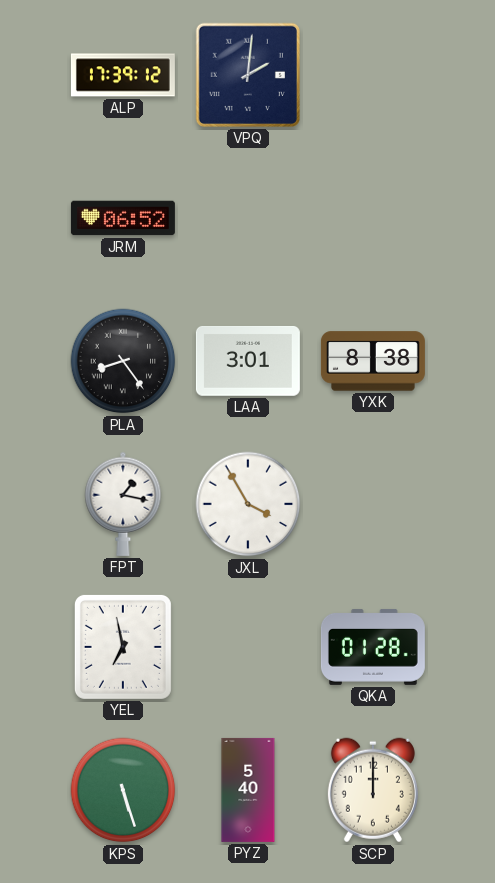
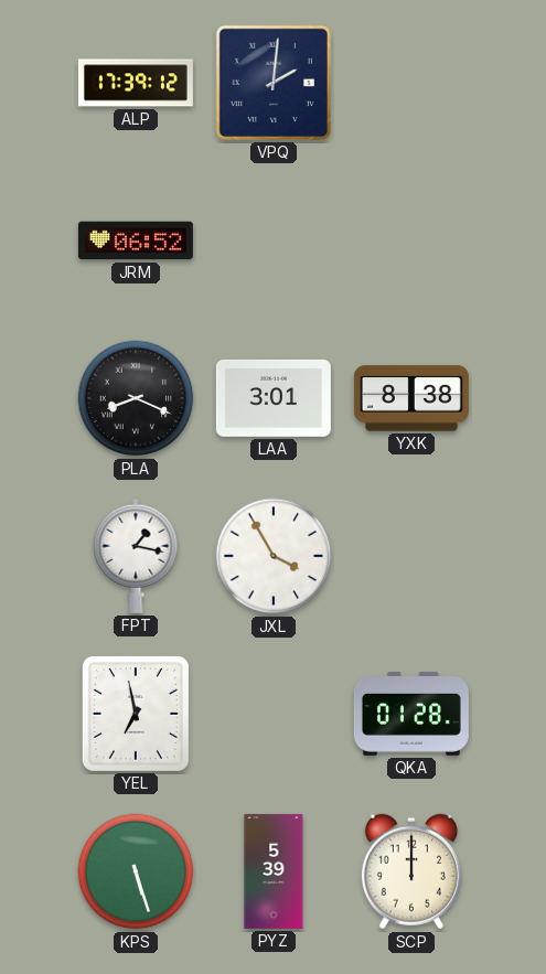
PLA: 8:24 -> 8:19 (136, 398)
PYZ: 5:40 -> 5:39 (274, 871)
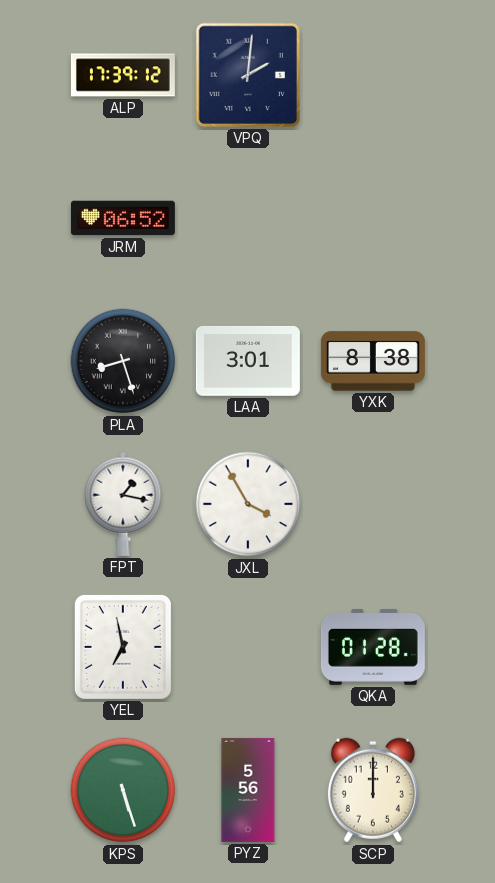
PLA: 8:19 -> 8:27 (123, 361)
PYZ: 5:39 -> 5:56 (248, 790)
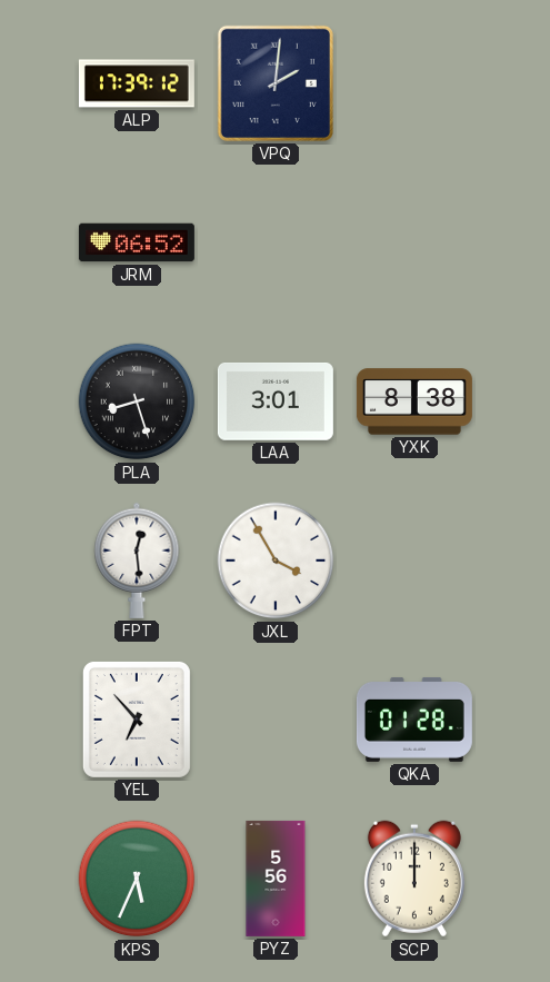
FPT: 1:17 -> 12:29 (137, 561)
YEL: 6:58 -> 6:53 (137, 720)
KPS: 5:27 -> 5:34 (137, 879)
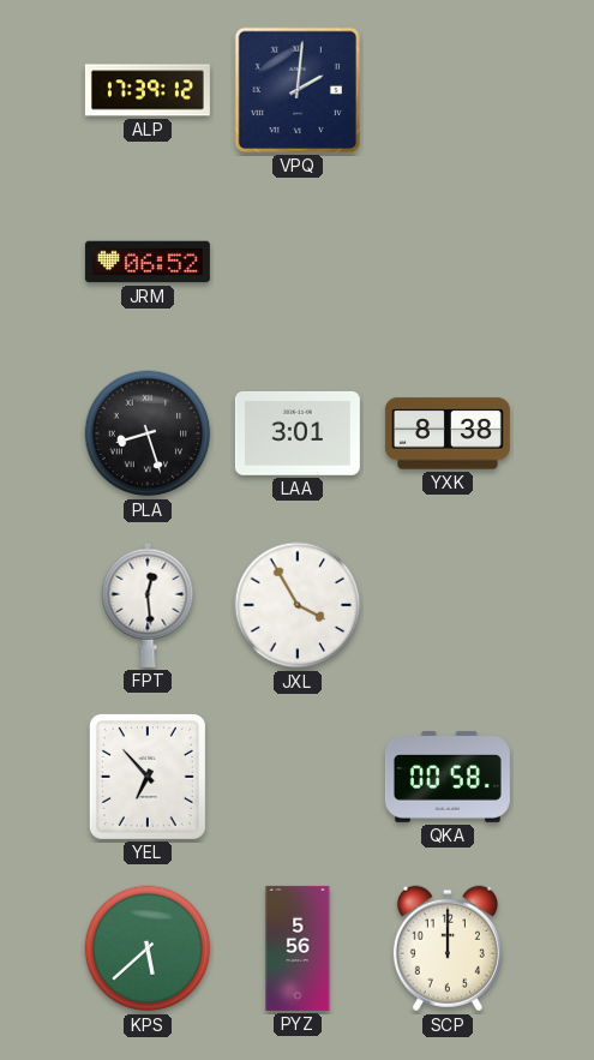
QKA: 01:28 -> 00:58 (448, 777)
KPS: 5:34 -> 5:38 (148, 948)
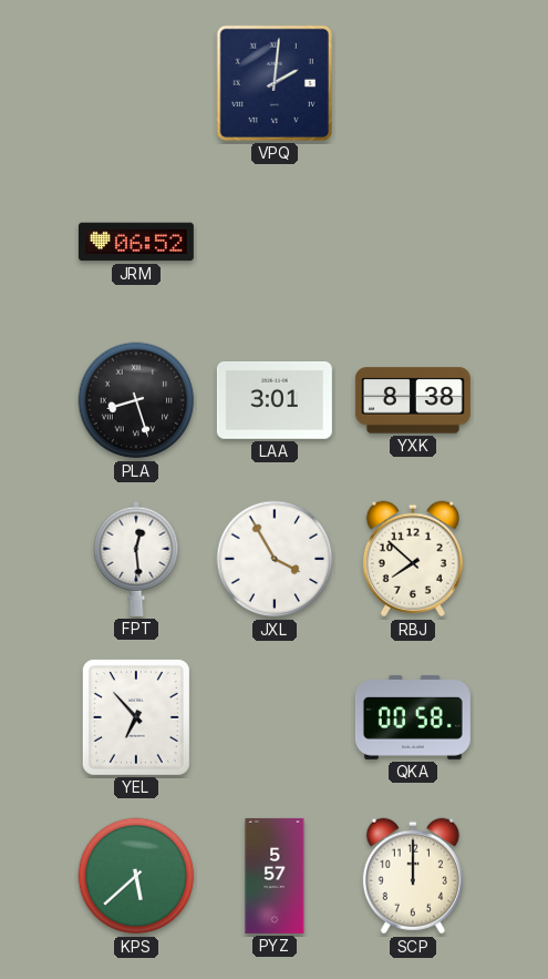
ALP: 17:39 -> none (148, 90)
RBJ: none -> 7:52 (413, 559)
PYZ: 5:56 -> 5:57 (275, 876)
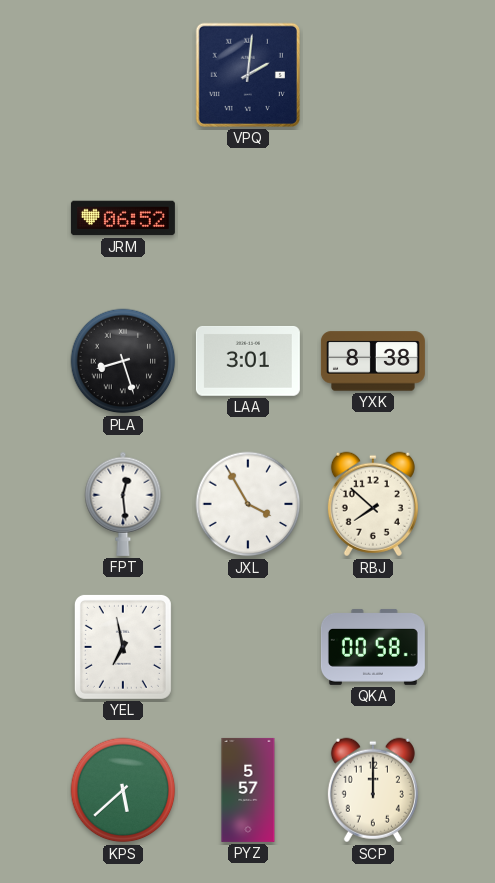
YEL: 6:53 -> 6:58 (123, 647)
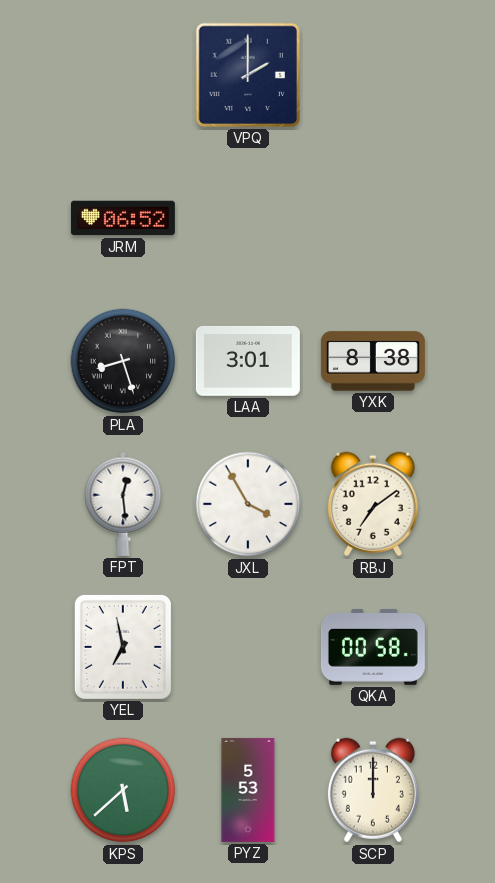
VPQ: 2:01 -> 2:00 (248, 75)
RBJ: 7:52 -> 7:09 (373, 504)
PYZ: 5:57 -> 5:53 (248, 790)
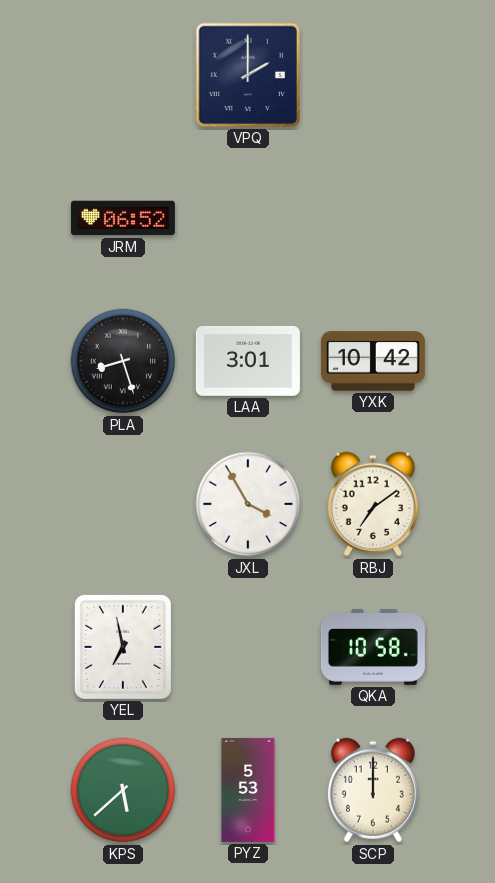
YXK: 8:38 -> 10:42 (373, 361)
FPT: 12:29 -> none (123, 504)
QKA: 00:58 -> 10:58 (373, 647)
